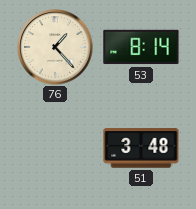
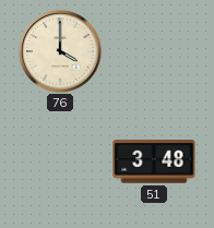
76: 1:23 -> 4:00 (60, 51)
53: 8:14 -> none (141, 47)
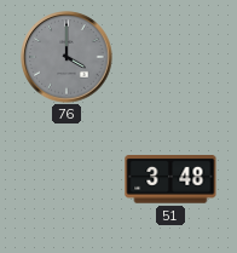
76 dial: cream -> grey (67, 57)
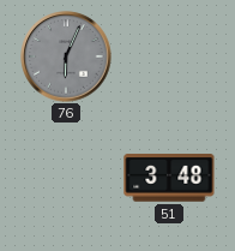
76: 4:00 -> 6:04 (66, 56)
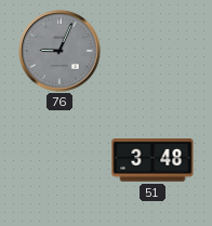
76: 6:04 -> 9:04 (59, 51)
